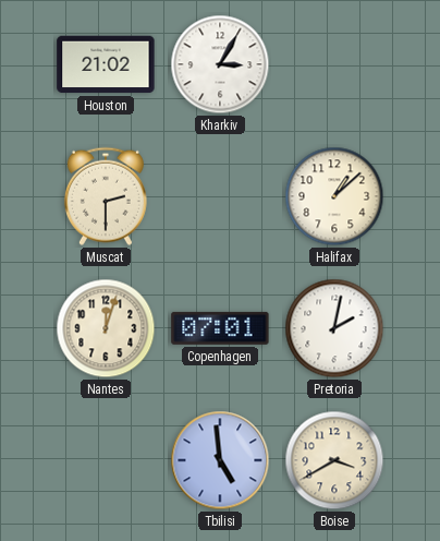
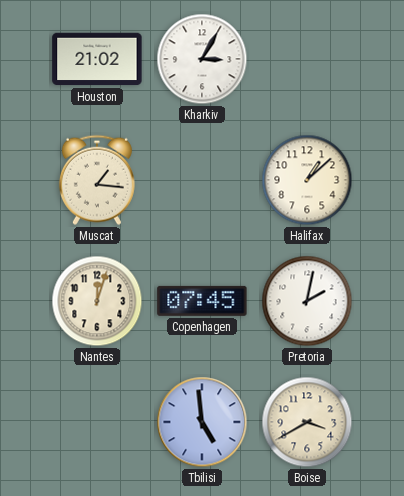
Muscat: 2:30 -> 1:16 (97, 180)
Copenhagen: 07:01 -> 07:45 (202, 301)
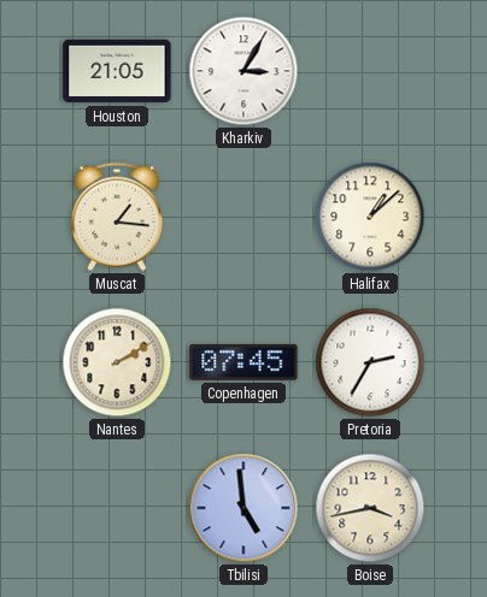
Houston: 21:02 -> 21:05 (117, 71)
Nantes: 12:03 -> 2:10 (117, 362)
Pretoria: 2:02 -> 2:35 (370, 362)
Boise: 3:40 -> 3:43 (370, 508)
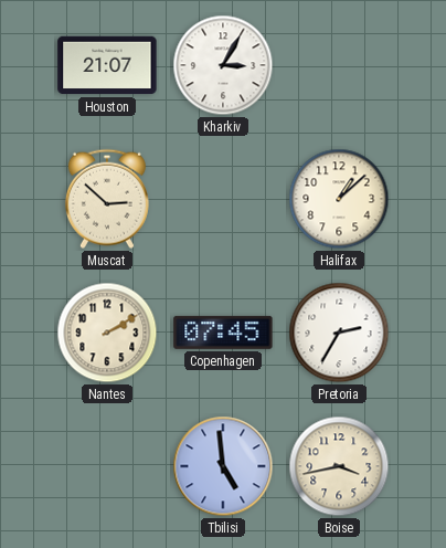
Houston: 21:05 -> 21:07 (107, 65)
Muscat: 1:16 -> 2:52 (107, 199)
